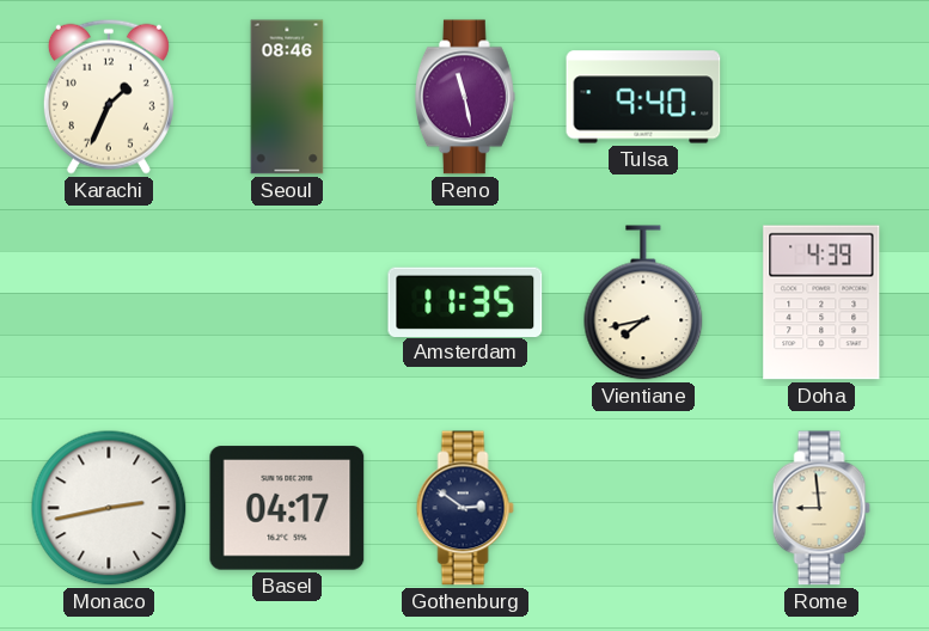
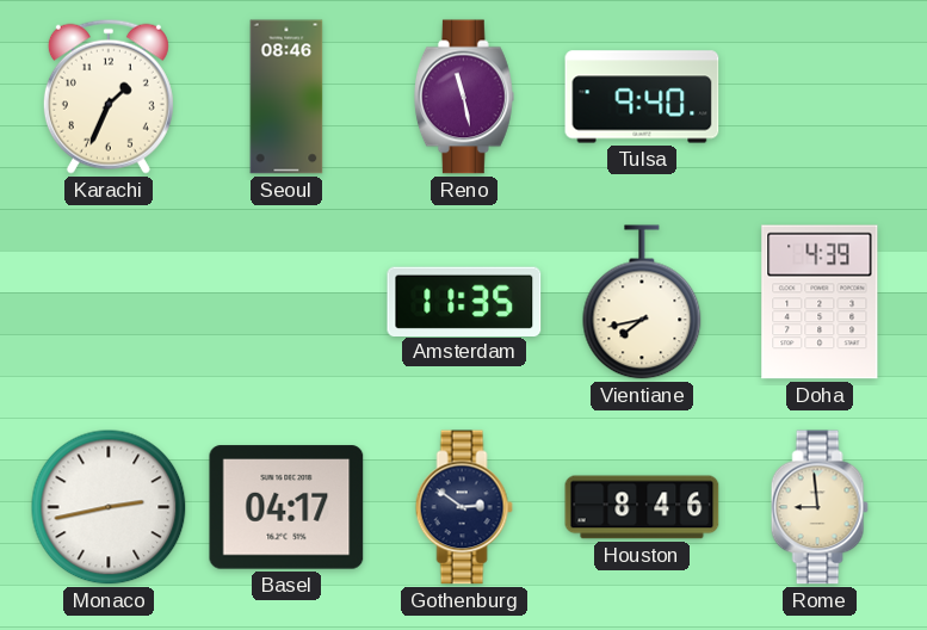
Houston: none -> 8:46 (642, 507)
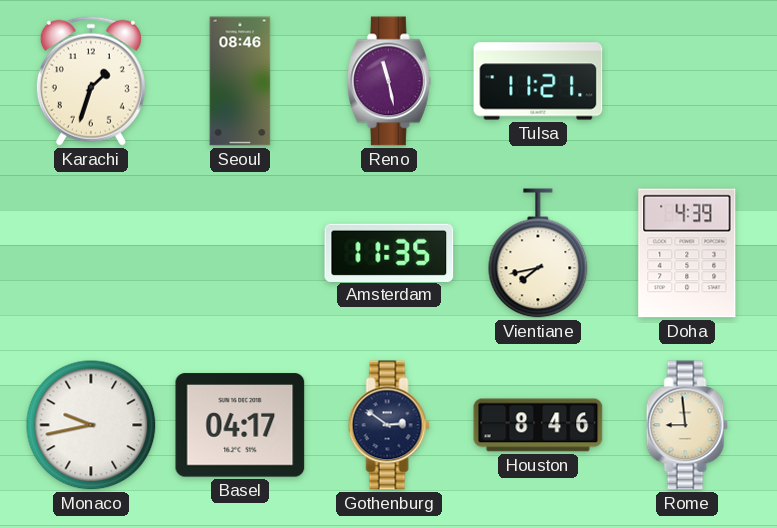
Karachi: 1:34 -> 1:33 (91, 81)
Tulsa: 9:40 -> 11:21 (538, 81)
Monaco: 2:43 -> 9:43 (91, 425)
